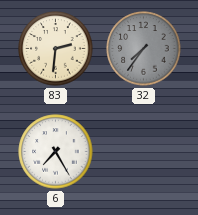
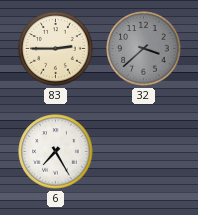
83: 2:31 -> 2:45 (56, 49)
32: 7:36 -> 3:38 (144, 49)
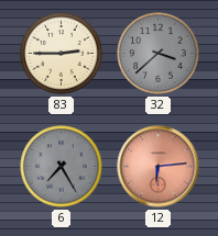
6 dial: white -> grey (62, 167)
12: none -> 6:14 (159, 167)
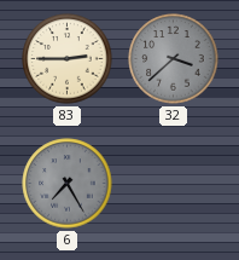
12: 6:14 -> none (159, 167)
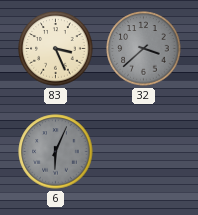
83: 2:45 -> 3:26 (56, 49)
6: 7:25 -> 6:04 (56, 152)
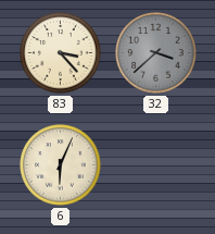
83: 3:26 -> 3:23 (61, 53)
6 dial: grey -> cream (61, 165)
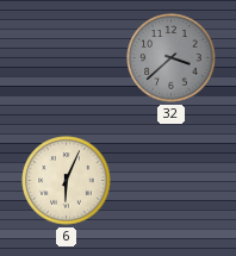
83: 3:23 -> none (61, 53)
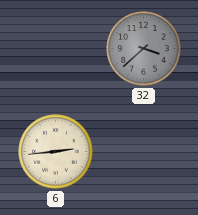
6: 6:04 -> 2:44 (56, 152)
